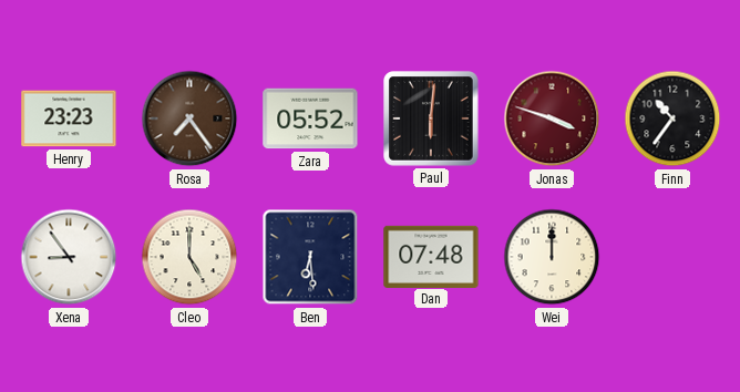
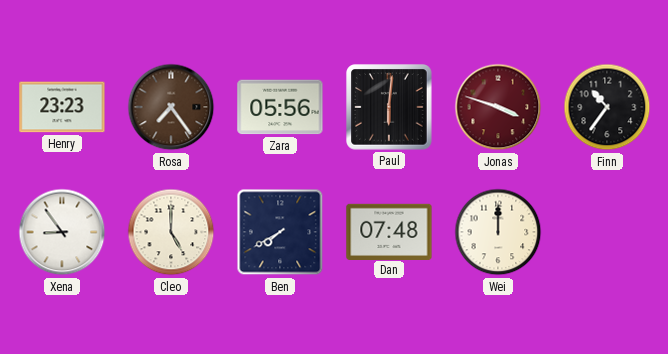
Zara: 05:52 -> 05:56 (280, 107)
Ben: 6:29 -> 7:40 (280, 232)
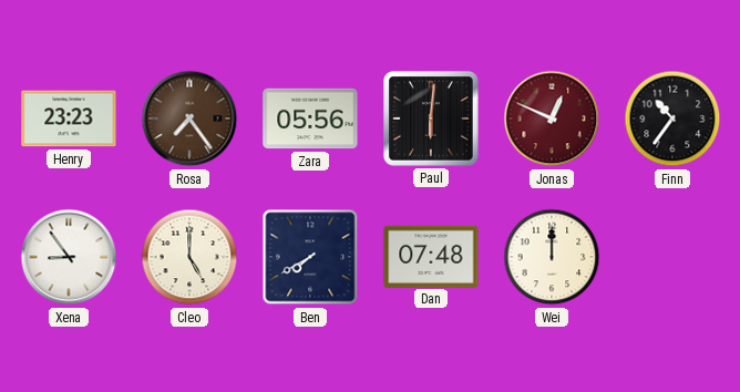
Jonas: 3:48 -> 12:49 (552, 118)
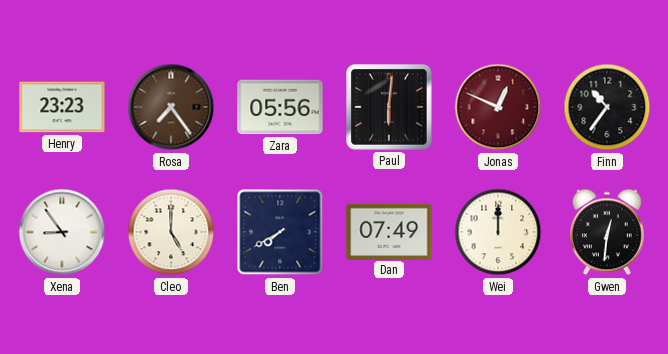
Dan: 07:48 -> 07:49 (389, 231)
Gwen: none -> 12:31 (607, 232)
